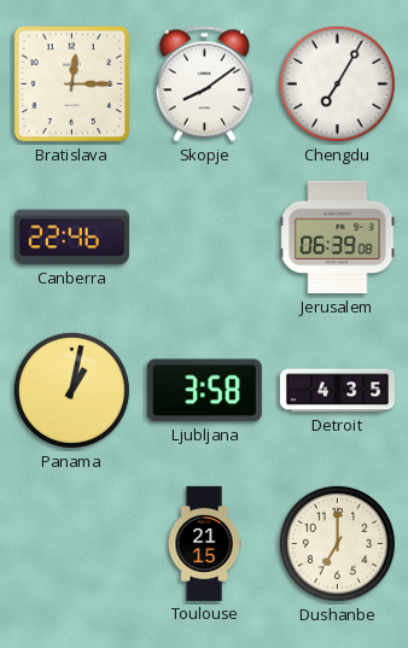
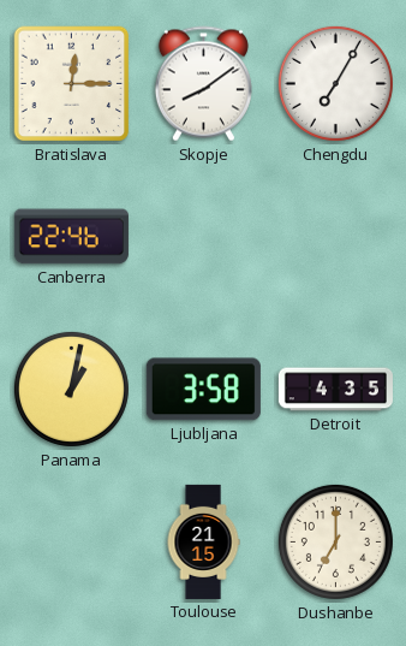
Jerusalem: 06:39 -> none (338, 238)
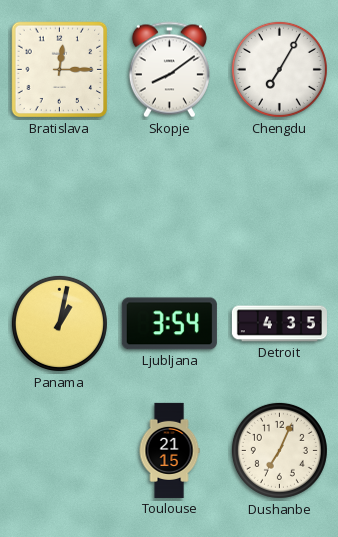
Canberra: 22:46 -> none (71, 237)
Ljubljana: 3:58 -> 3:54 (169, 324)
Dushanbe: 7:00 -> 7:04 (279, 450)
